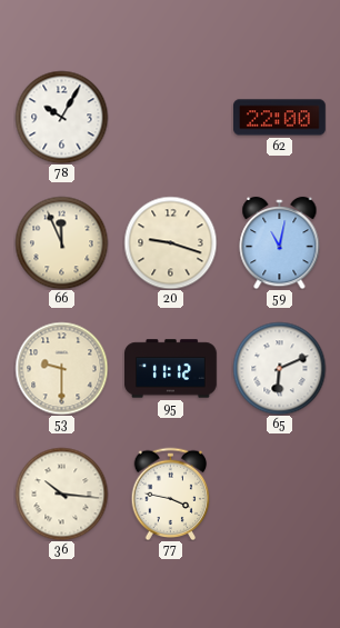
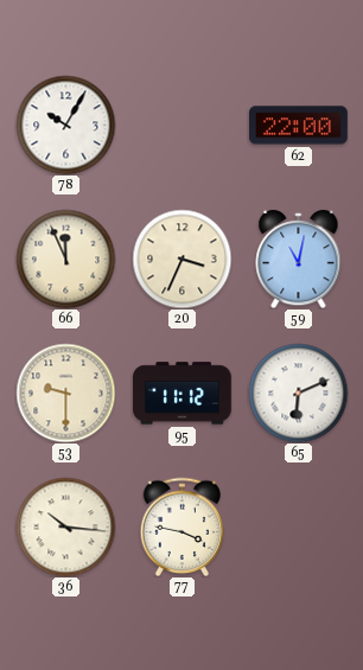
20: 9:18 -> 3:34 (181, 259)
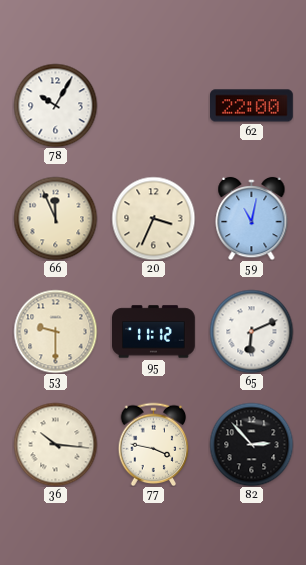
82: none -> 2:53 (251, 444)
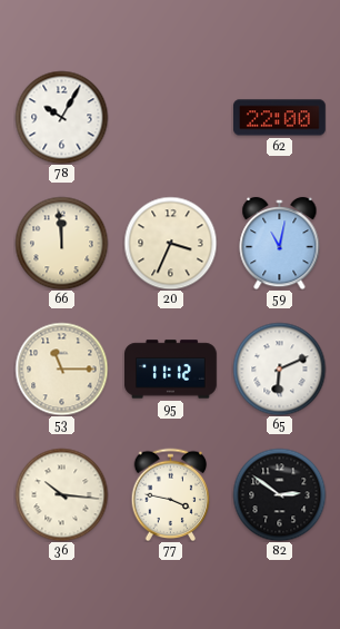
66: 11:56 -> 11:59 (61, 243)
53: 9:30 -> 11:15 (61, 368)
82: 2:53 -> 2:51 (279, 494)
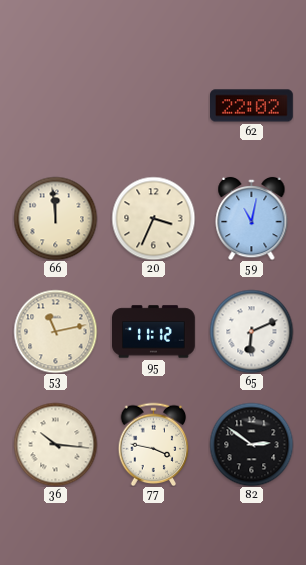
78: 10:05 -> none (61, 117)
62: 22:00 -> 22:02 (252, 106)
53: 11:15 -> 11:13 (55, 331)
